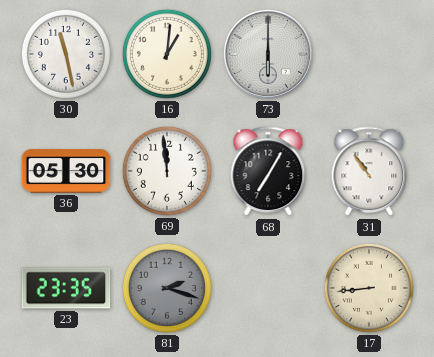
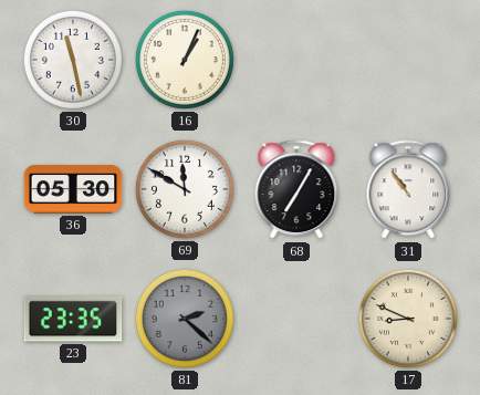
16: 1:01 -> 1:04 (185, 60)
73: 6:00 -> none (268, 54)
69: 11:59 -> 11:50 (185, 189)
81: 2:18 -> 2:22 (185, 319)
17: 8:44 -> 8:49 (408, 319)
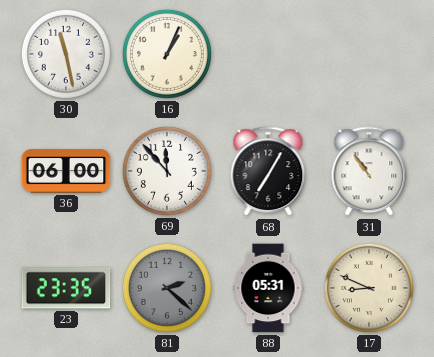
36: 05:30 -> 06:00 (66, 171)
69: 11:50 -> 11:53 (167, 171)
88: none -> 05:31 (268, 288)
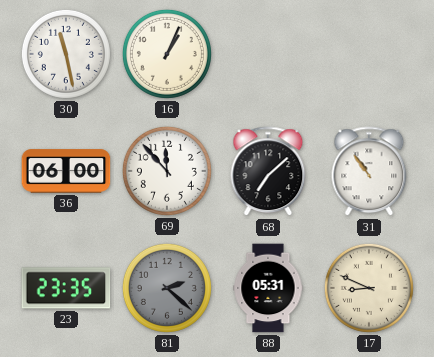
68: 7:05 -> 7:08 (268, 172)
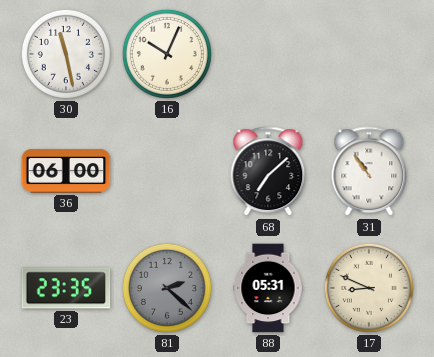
16: 1:04 -> 10:04 (167, 54)
69: 11:53 -> none (167, 171)
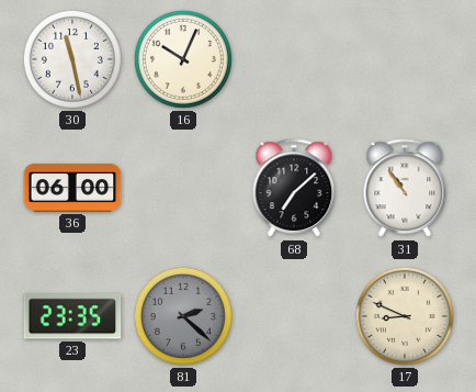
88: 05:31 -> none (268, 288)
